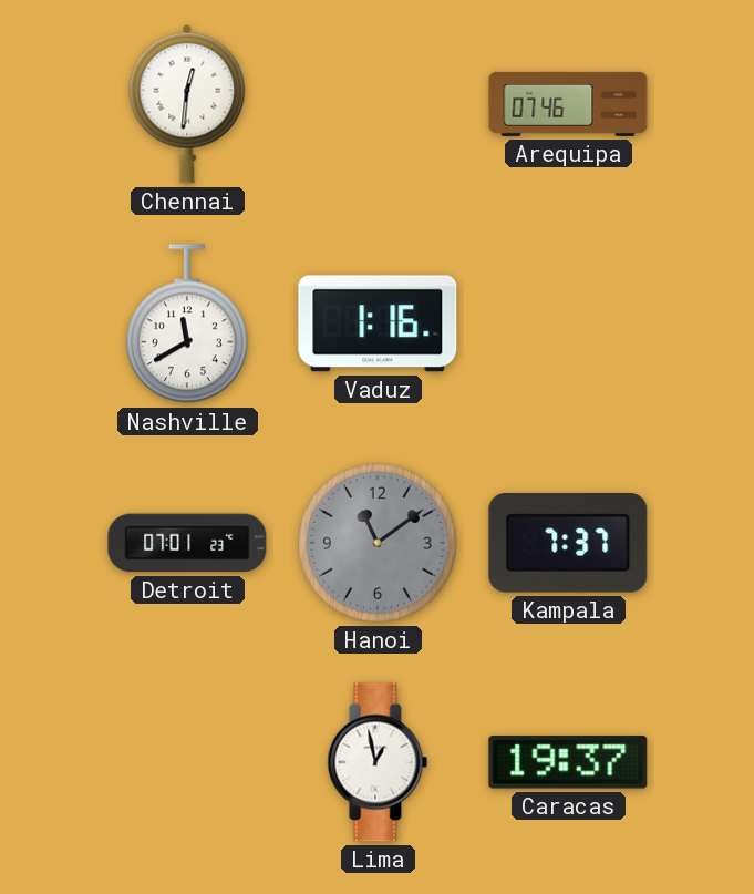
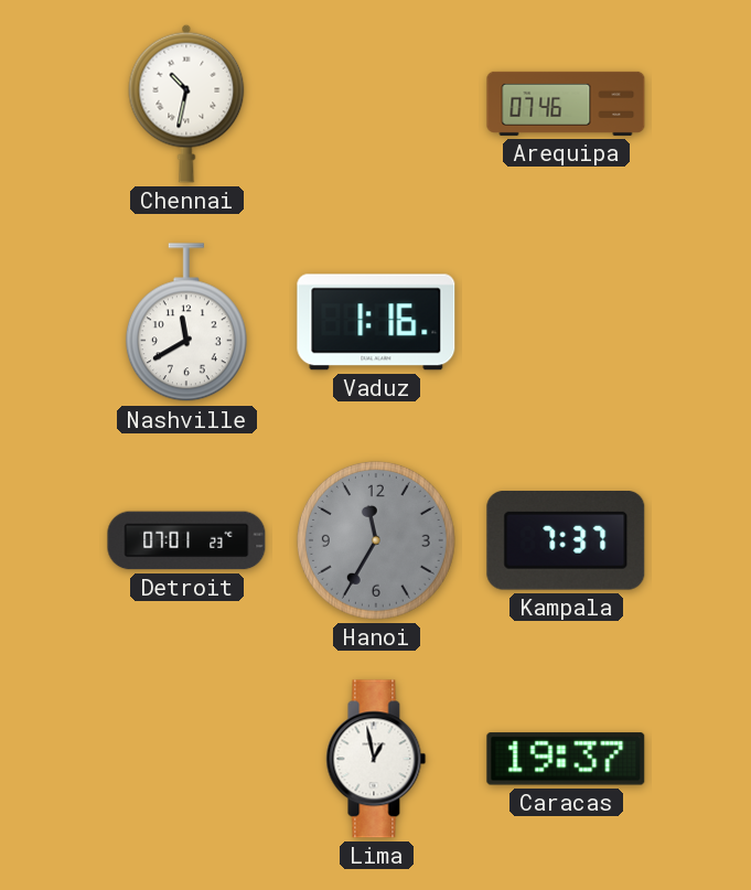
Chennai: 12:31 -> 10:32 (186, 104)
Hanoi: 11:09 -> 11:35 (376, 540)
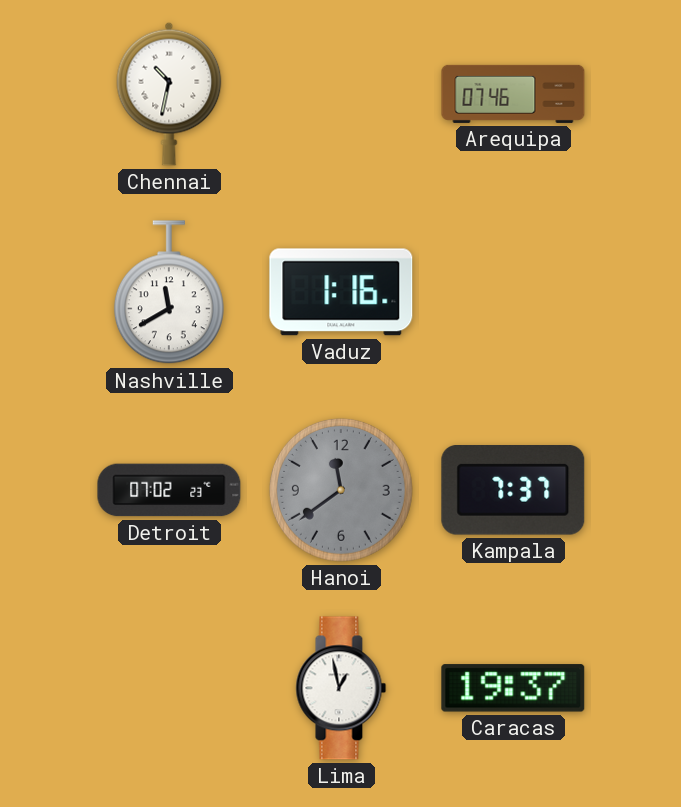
Detroit: 07:01 -> 07:02 (169, 490)
Hanoi: 11:35 -> 11:39 (341, 490)
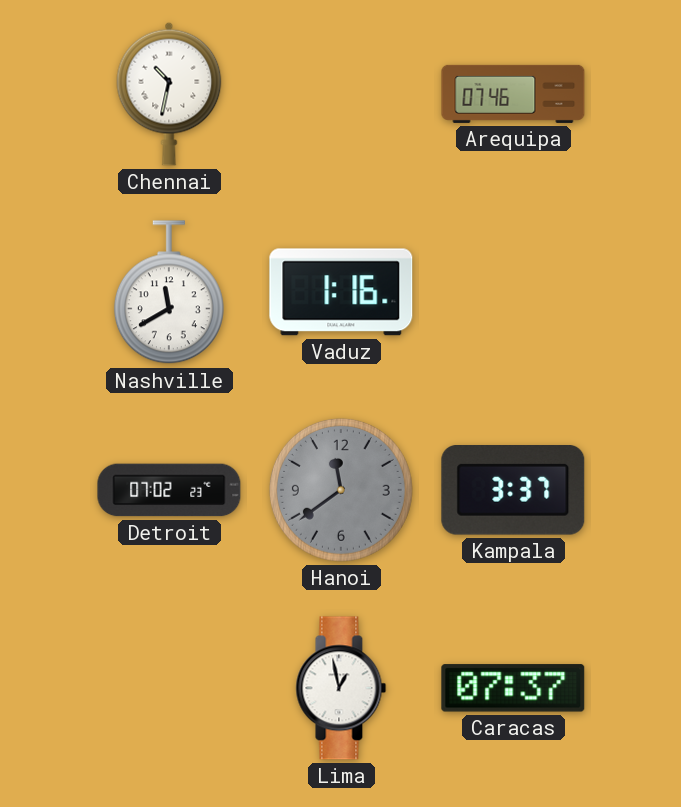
Kampala: 7:37 -> 3:37 (513, 491)
Caracas: 19:37 -> 07:37 (513, 688)
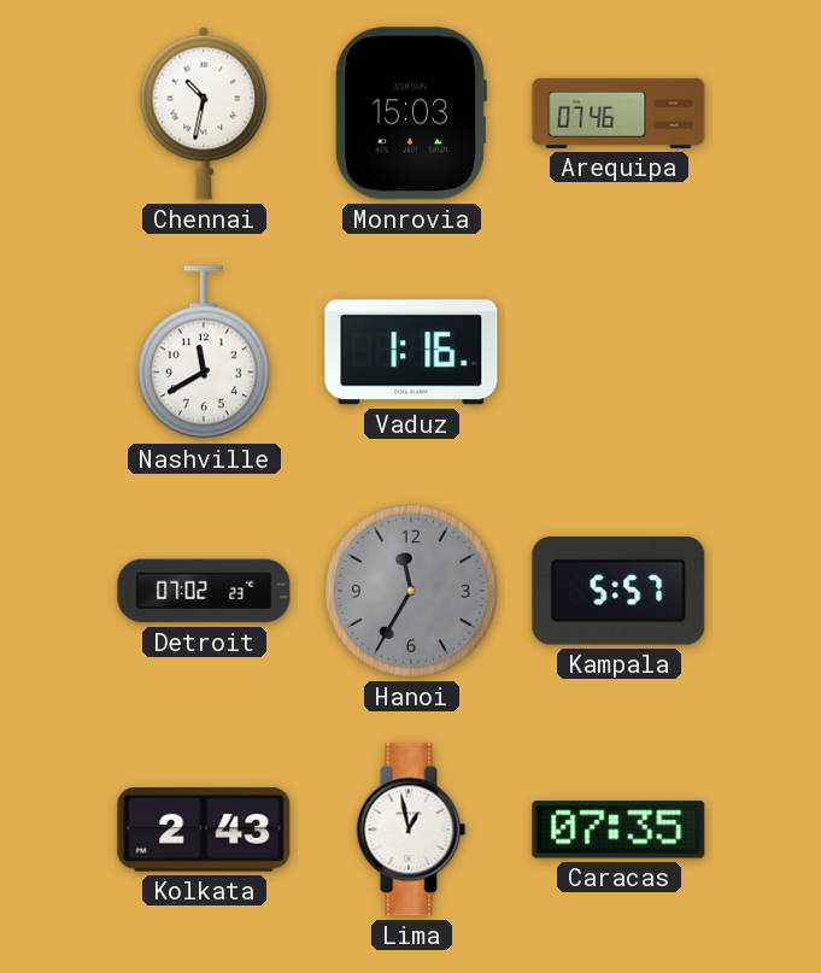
Monrovia: none -> 15:03 (411, 113)
Hanoi: 11:39 -> 11:35 (411, 591)
Kampala: 3:37 -> 5:57 (618, 592)
Kolkata: none -> 2:43 (204, 830)
Caracas: 07:37 -> 07:35 (618, 830)
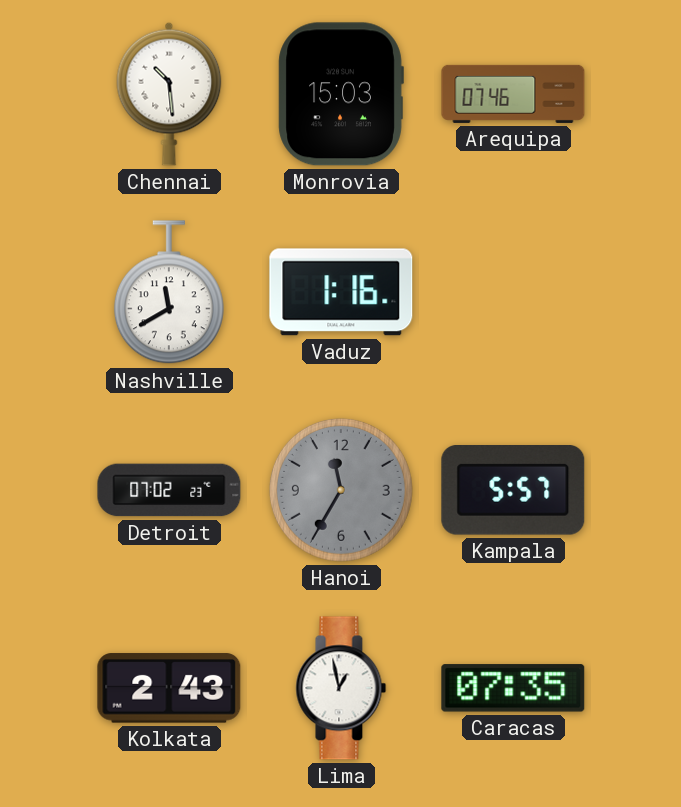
Chennai: 10:32 -> 10:29 (169, 94)
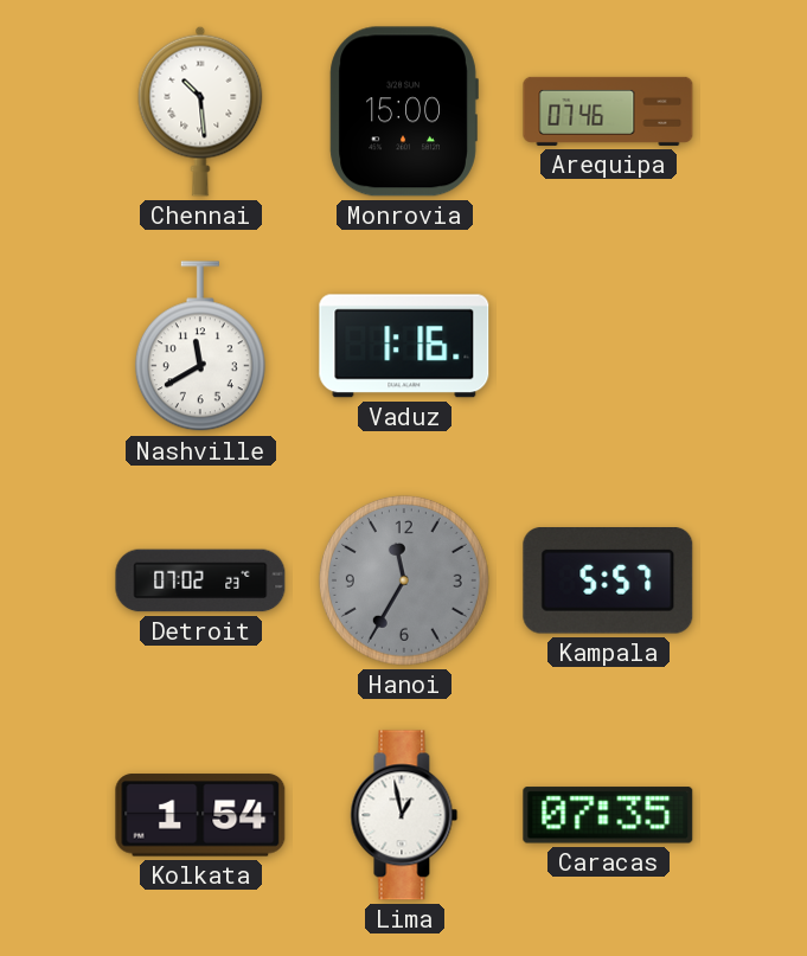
Monrovia: 15:03 -> 15:00 (404, 111)
Kolkata: 2:43 -> 1:54 (200, 815)
